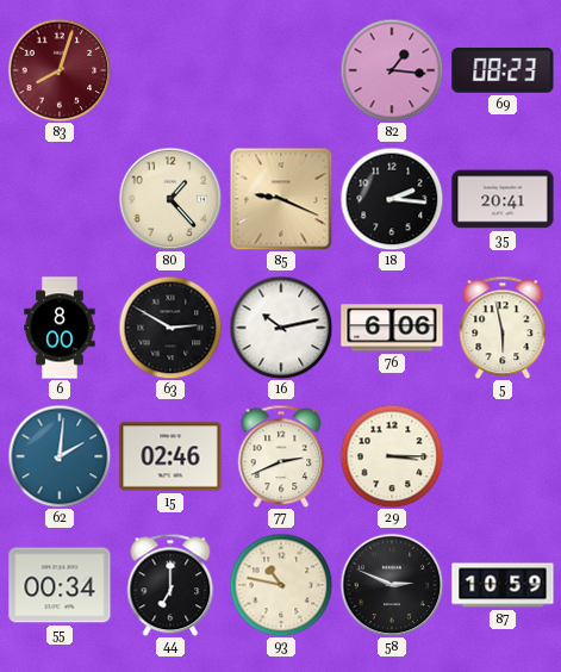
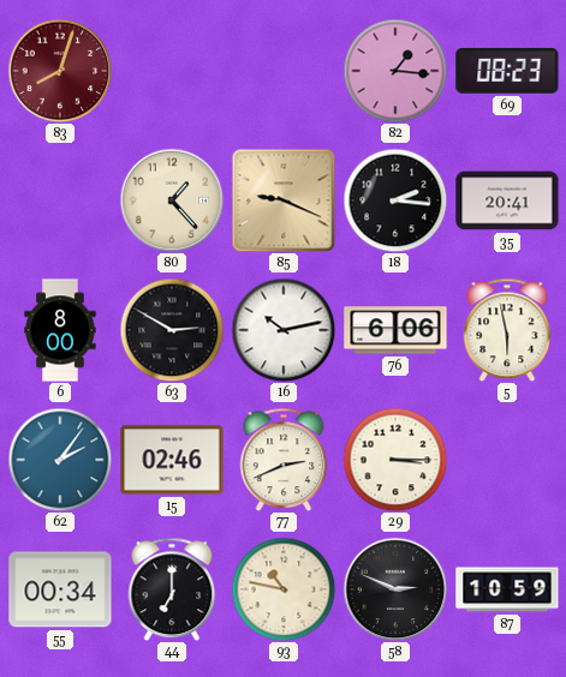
62: 2:01 -> 2:06 (60, 460)
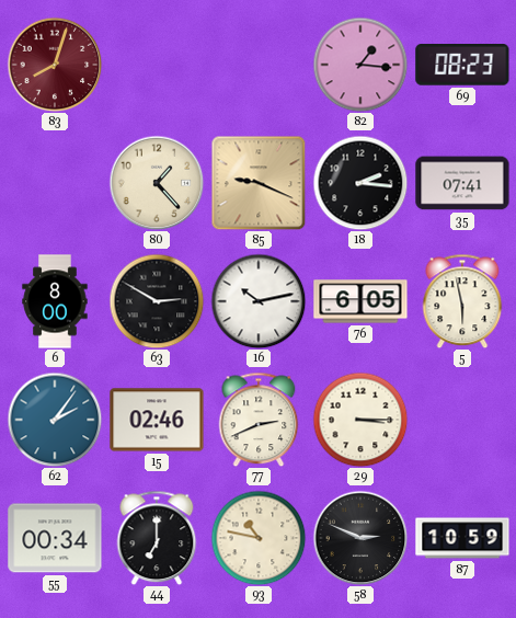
35: 20:41 -> 07:41 (462, 183)
76: 6:06 -> 6:05 (360, 301)
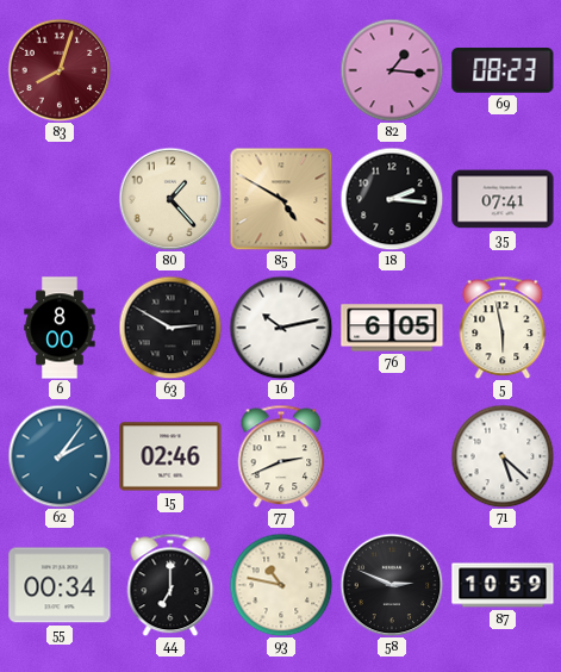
85: 9:19 -> 4:50 (281, 199)
29: 3:15 -> none (360, 420)
71: none -> 5:22 (503, 456)
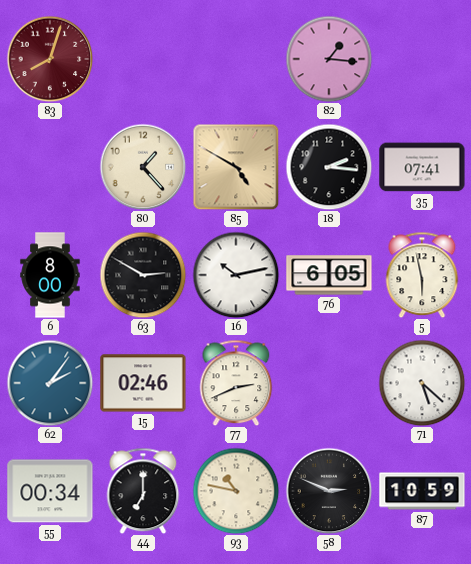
69: 08:23 -> none (503, 71)
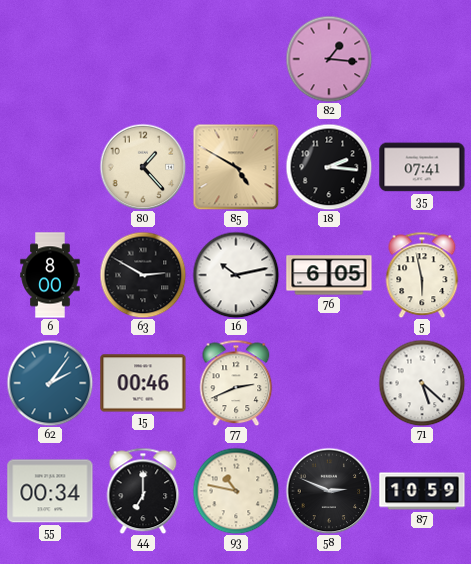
83: 8:03 -> none (50, 59)
15: 02:46 -> 00:46 (143, 383)
